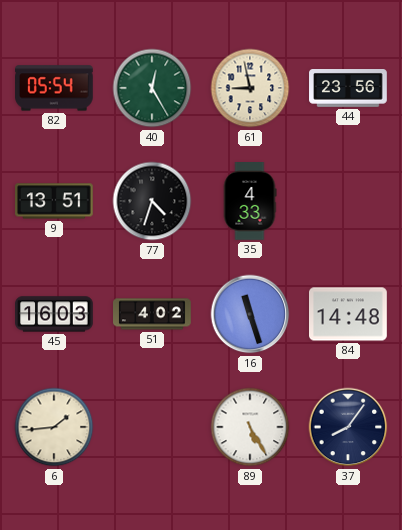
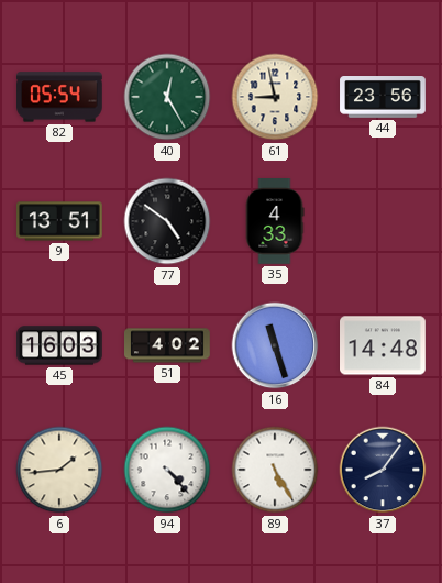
77: 4:33 -> 4:51 (167, 221)
94: none -> 4:23 (167, 470)
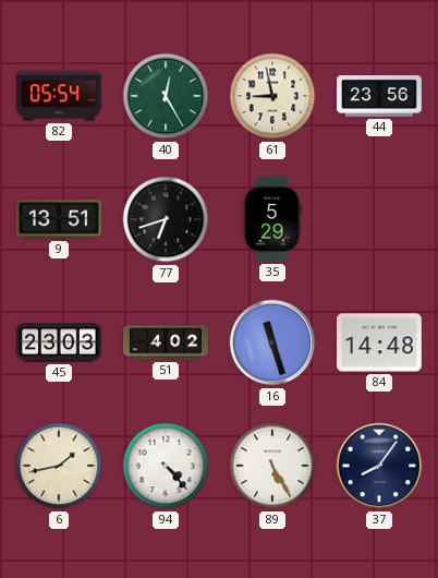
77: 4:51 -> 6:42 (166, 219)
35: 4:33 -> 5:29 (272, 220)
45: 16:03 -> 23:03 (59, 342)
6: 1:44 -> 1:43 (59, 466)
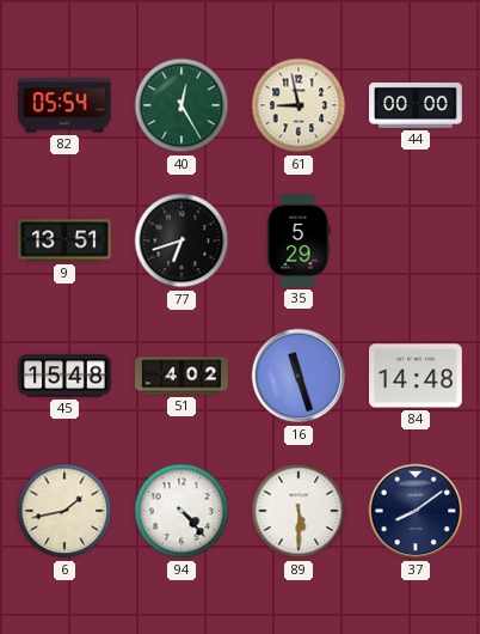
44: 23:56 -> 00:00 (416, 106)
45: 23:03 -> 15:48 (64, 376)
89: 5:25 -> 5:30 (299, 511)
37: 8:06 -> 8:09 (416, 511)
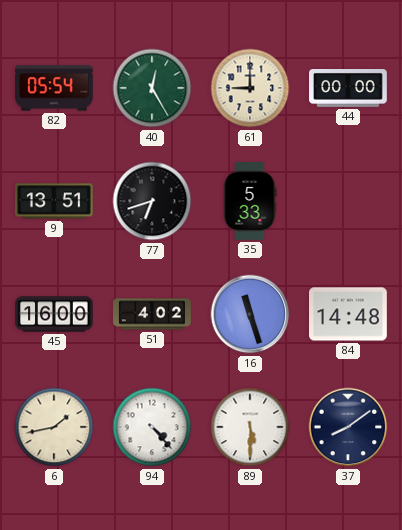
61: 8:58 -> 9:00 (250, 88)
35: 5:29 -> 5:33 (250, 202)
45: 15:48 -> 16:00 (54, 314)
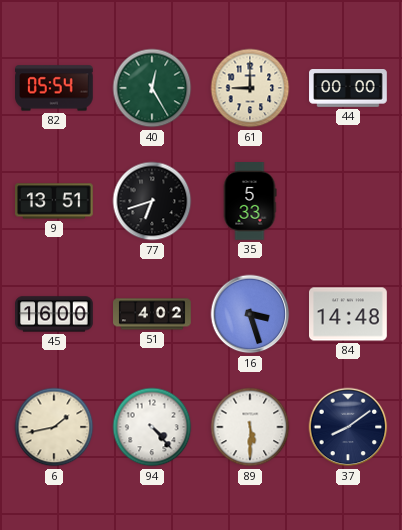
16: 11:27 -> 3:27 (250, 314)
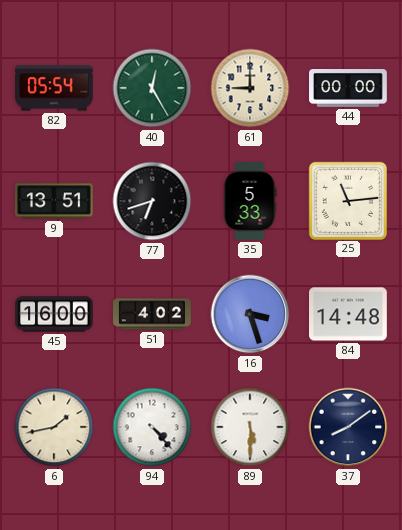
25: none -> 11:14 (347, 200)
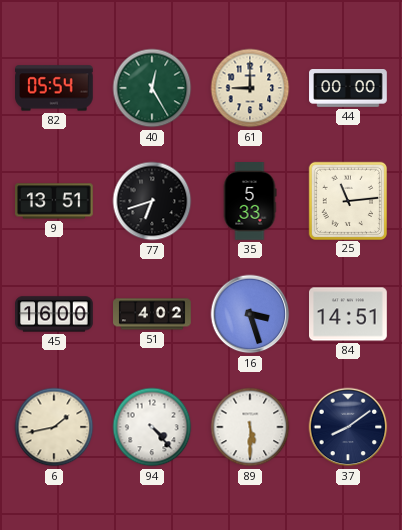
84: 14:48 -> 14:51 (349, 314)
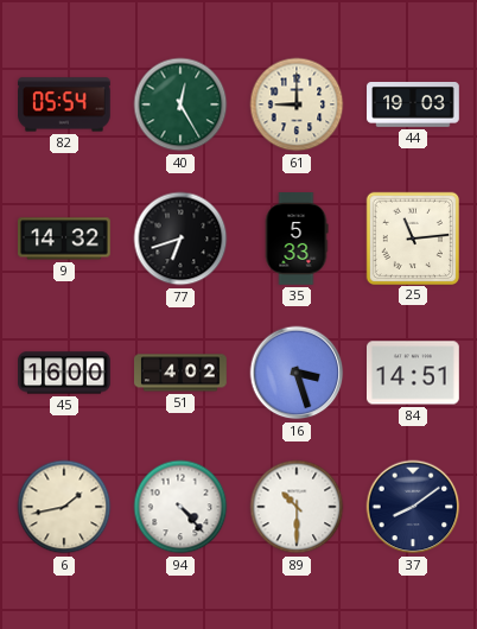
44: 00:00 -> 19:03 (413, 106)
9: 13:51 -> 14:32 (65, 239)
89: 5:30 -> 10:30 (297, 507)
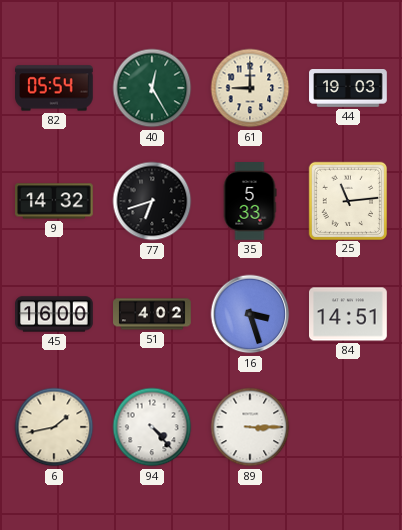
89: 10:30 -> 3:15 (250, 427)
37: 8:09 -> none (413, 507)
